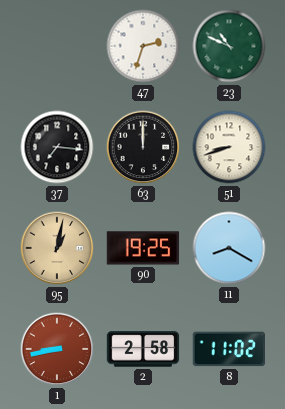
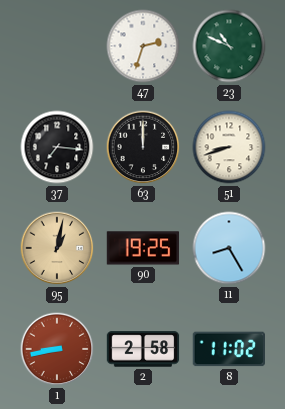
11: 8:20 -> 8:25 (229, 248)
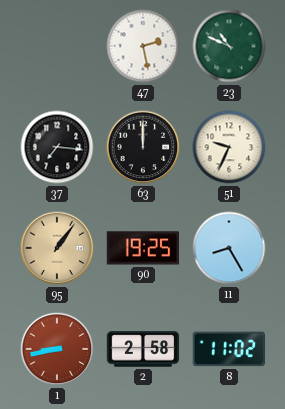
47: 2:33 -> 2:28 (143, 46)
51: 8:42 -> 9:34 (229, 147)
95: 1:02 -> 1:06 (57, 248)
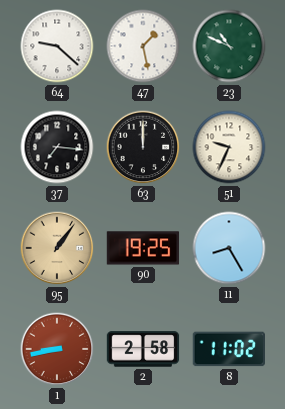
64: none -> 9:22 (57, 46)
47: 2:28 -> 1:28 (143, 46)
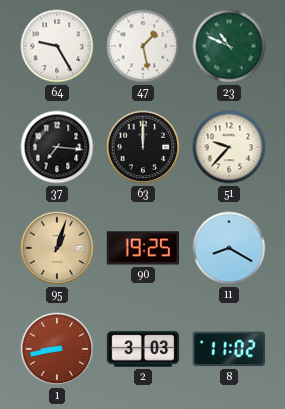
64: 9:22 -> 9:25 (57, 46)
51: 9:34 -> 9:37 (229, 147)
95: 1:06 -> 1:03 (57, 248)
11: 8:25 -> 8:20 (229, 248)
2: 2:58 -> 3:03 (143, 349)
